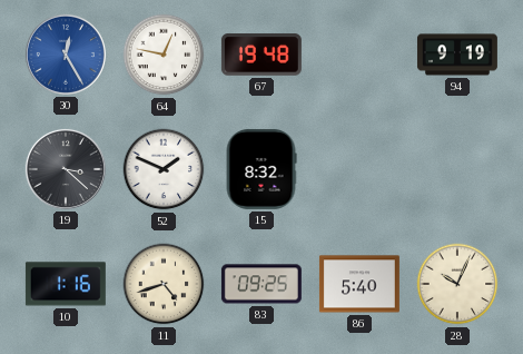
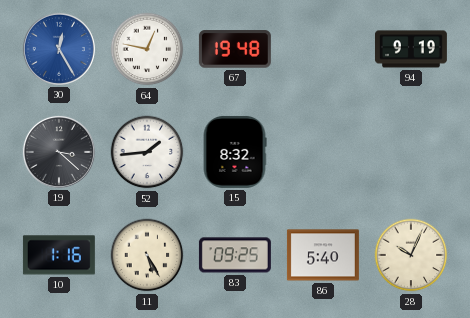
52: 1:49 -> 1:44 (147, 152)
11: 4:42 -> 5:25 (147, 255)
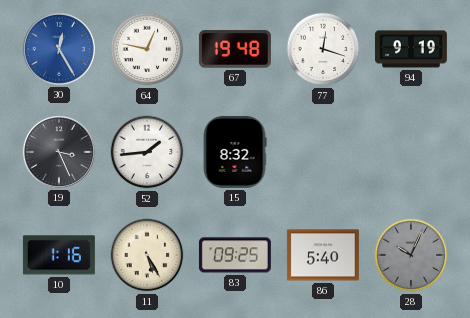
77: none -> 12:18 (323, 49)
19: 3:22 -> 3:26 (59, 152)
28 dial: cream -> grey (411, 255)
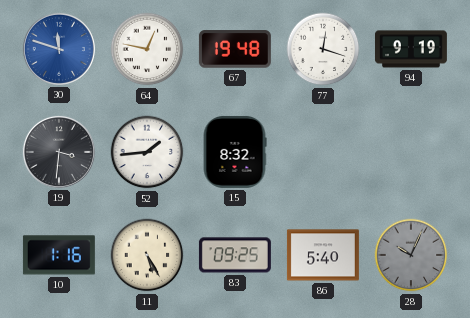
30: 12:25 -> 11:48 (59, 49)
19: 3:26 -> 3:31 (59, 152)
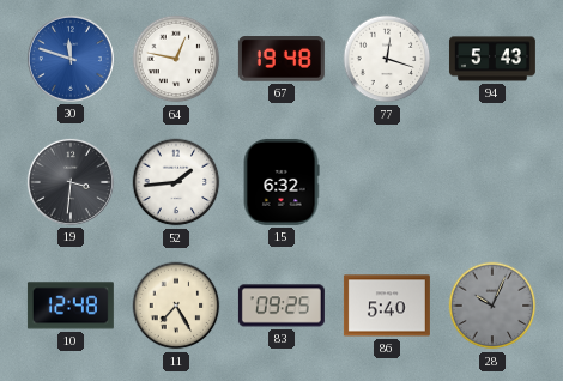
94: 9:19 -> 5:43 (492, 59)
15: 8:32 -> 6:32 (281, 182)
10: 1:16 -> 12:48 (71, 306)
11: 5:25 -> 7:25 (176, 306)
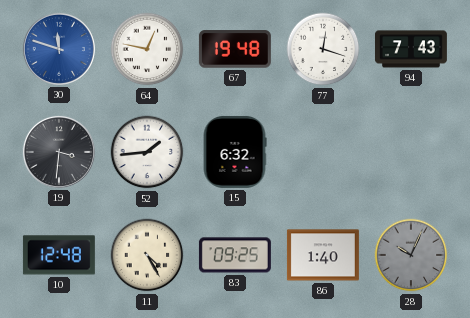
94: 5:43 -> 7:43 (411, 49)
11: 7:25 -> 4:25 (147, 255)
86: 5:40 -> 1:40 (323, 255)
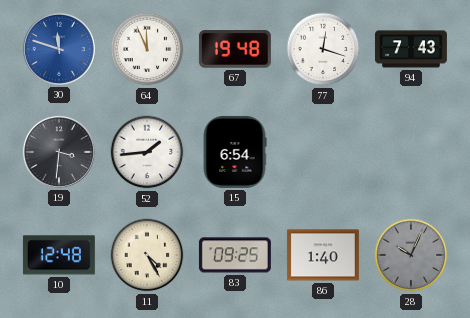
64: 12:47 -> 11:56 (147, 49)
15: 6:32 -> 6:54 (235, 152)
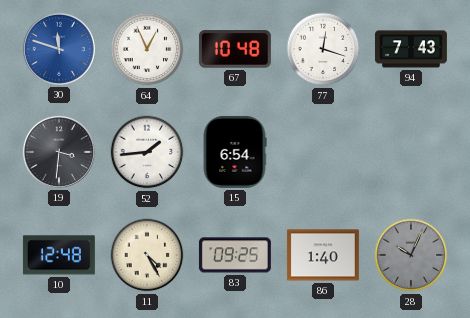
64: 11:56 -> 12:56 (147, 49)
67: 19:48 -> 10:48 (235, 49)
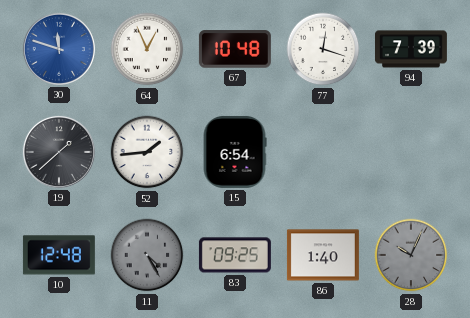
94: 7:43 -> 7:39 (411, 49)
19: 3:31 -> 1:38 (59, 152)
11 dial: cream -> grey (147, 255)
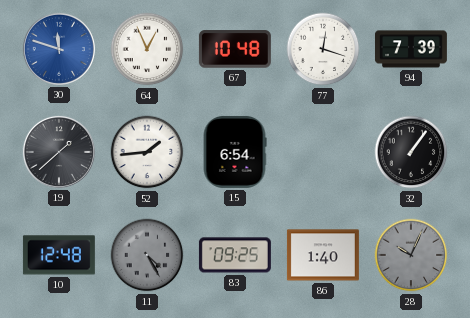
32: none -> 1:06 (411, 152)
